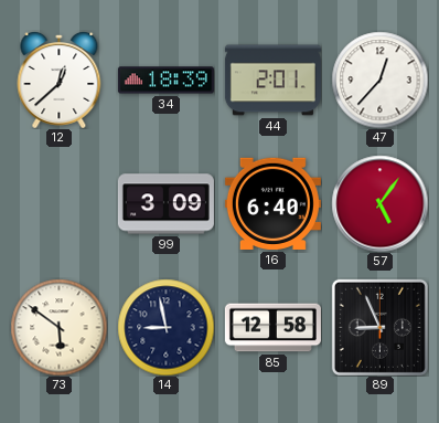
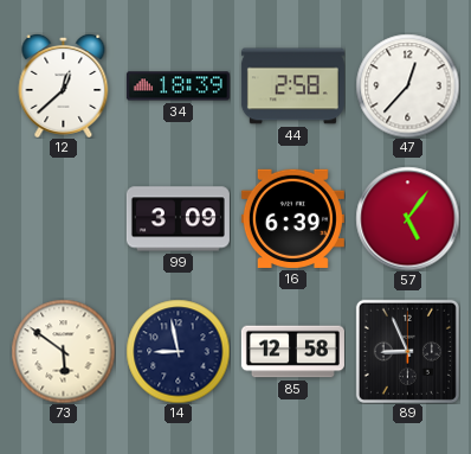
44: 2:01 -> 2:58 (292, 87)
16: 6:40 -> 6:39 (292, 218)
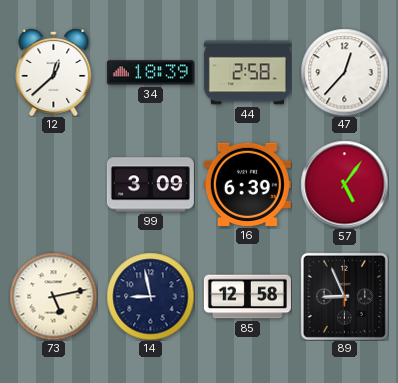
73: 5:51 -> 5:13 (53, 296)
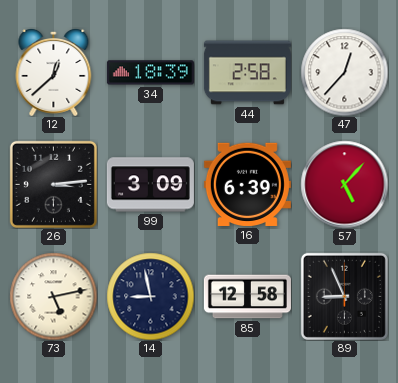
26: none -> 3:14 (53, 184)
57: 5:06 -> 5:07 (344, 184)
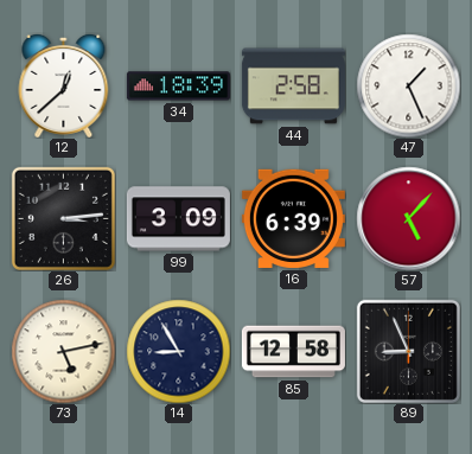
47: 12:37 -> 1:26 (408, 85)
14: 8:58 -> 8:55 (178, 351)
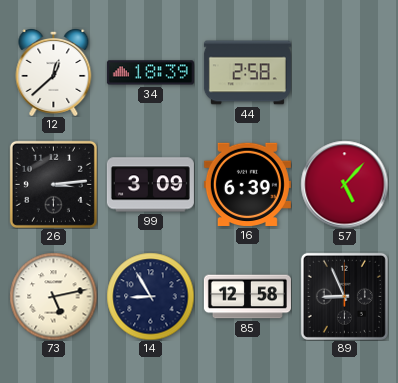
47: 1:26 -> none (408, 85)
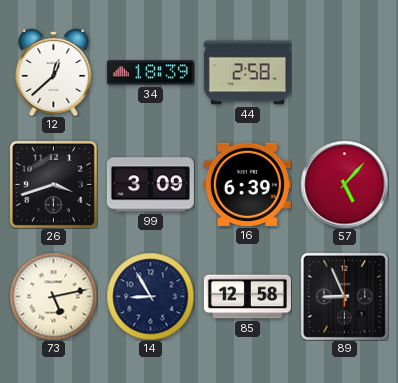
26: 3:14 -> 3:42 (53, 184)
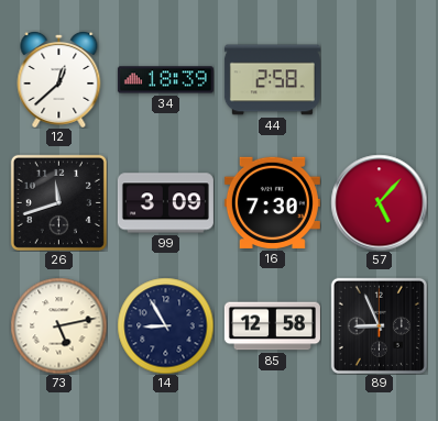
26: 3:42 -> 11:42 (58, 202)
16: 6:39 -> 7:30 (272, 202)
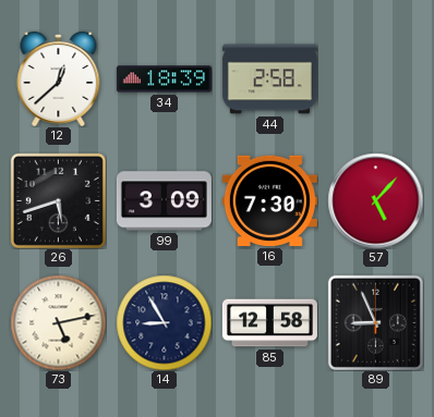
26: 11:42 -> 5:42 (58, 200)
